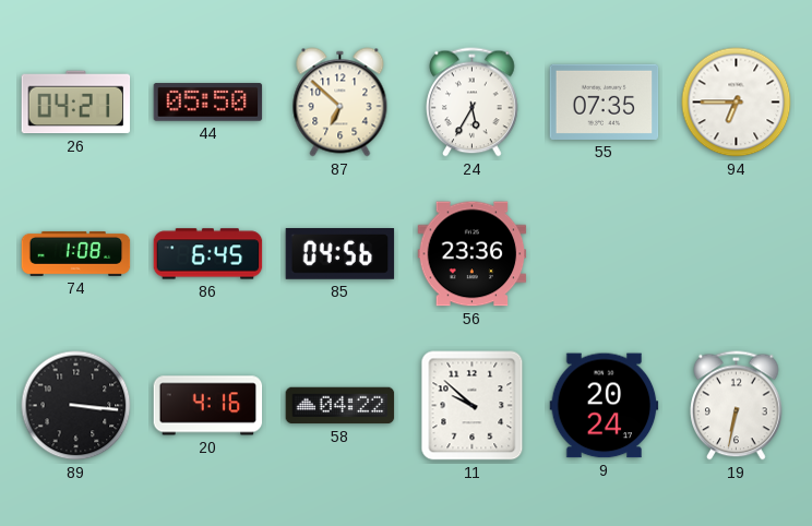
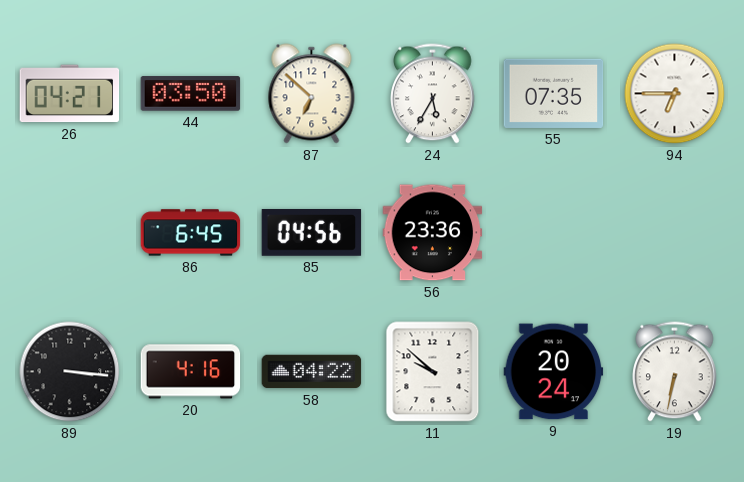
44: 05:50 -> 03:50 (191, 94)
74: 1:08 -> none (76, 253)
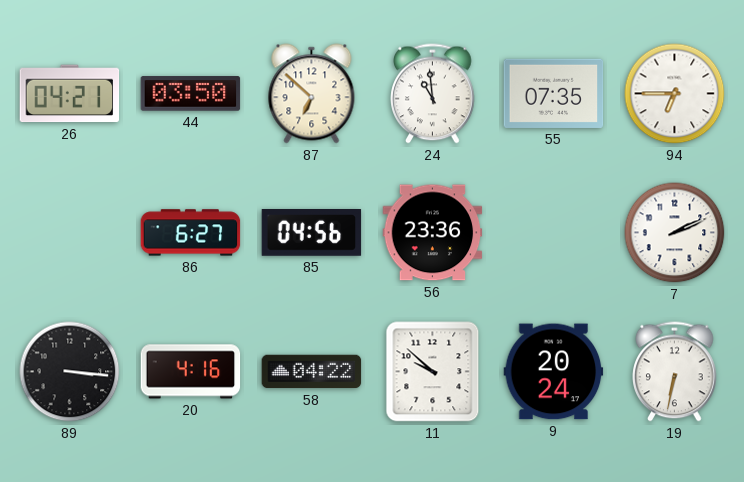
24: 5:35 -> 10:59 (433, 94)
86: 6:45 -> 6:27 (191, 233)
7: none -> 2:11 (675, 233)
